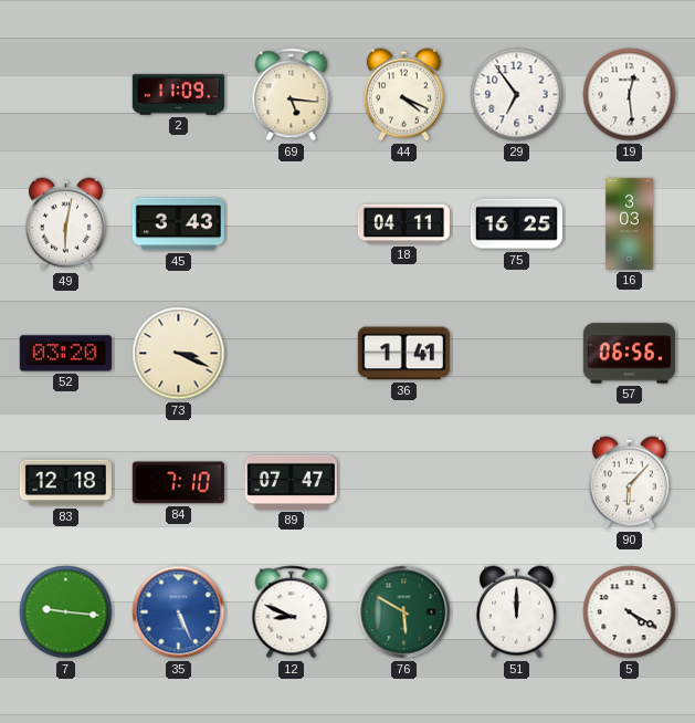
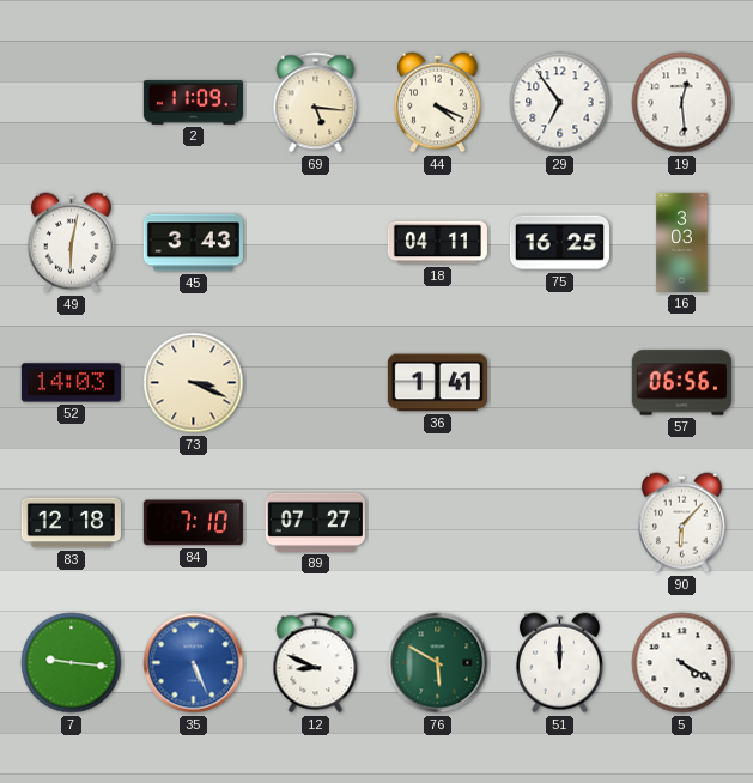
52: 03:20 -> 14:03 (71, 383)
89: 07:47 -> 07:27 (315, 522)
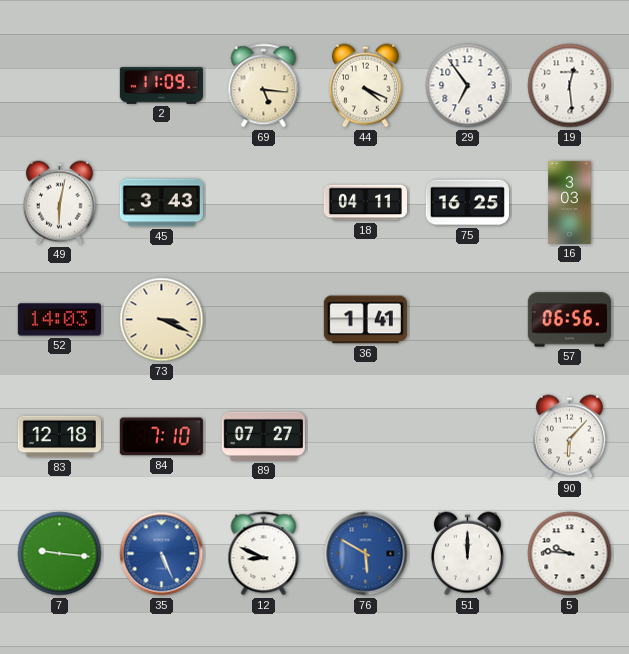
76 dial: green -> blue (366, 554)
5: 4:20 -> 9:46 (570, 554)
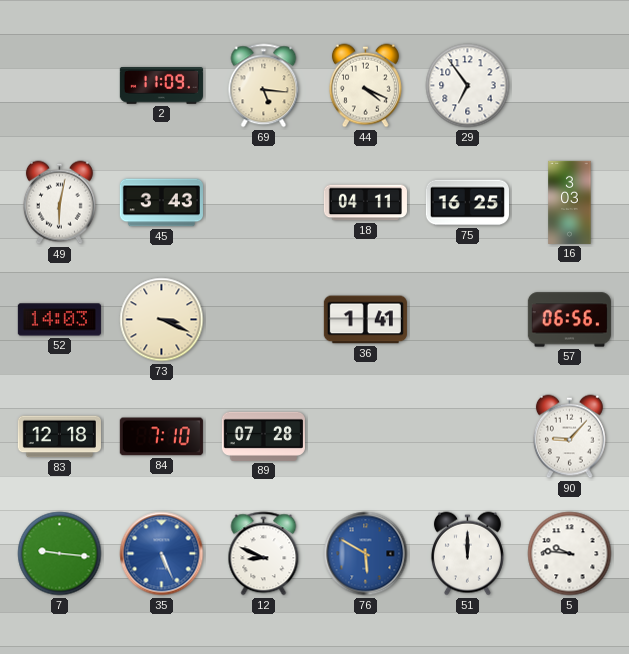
19: 12:29 -> none (570, 86)
89: 07:27 -> 07:28 (263, 436)
90: 6:07 -> 9:07 (569, 437)
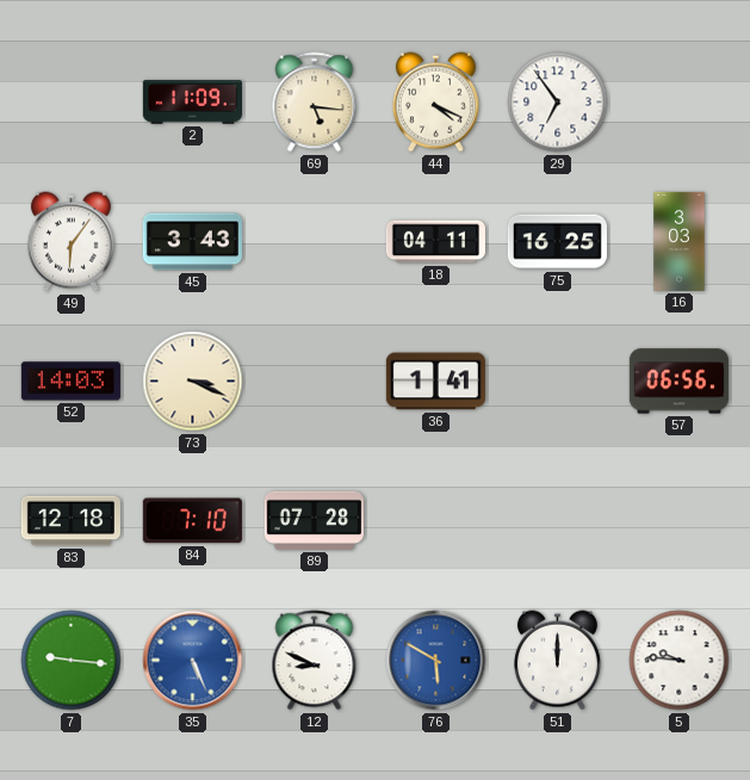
49: 6:02 -> 6:06 (70, 242)
90: 9:07 -> none (569, 437)
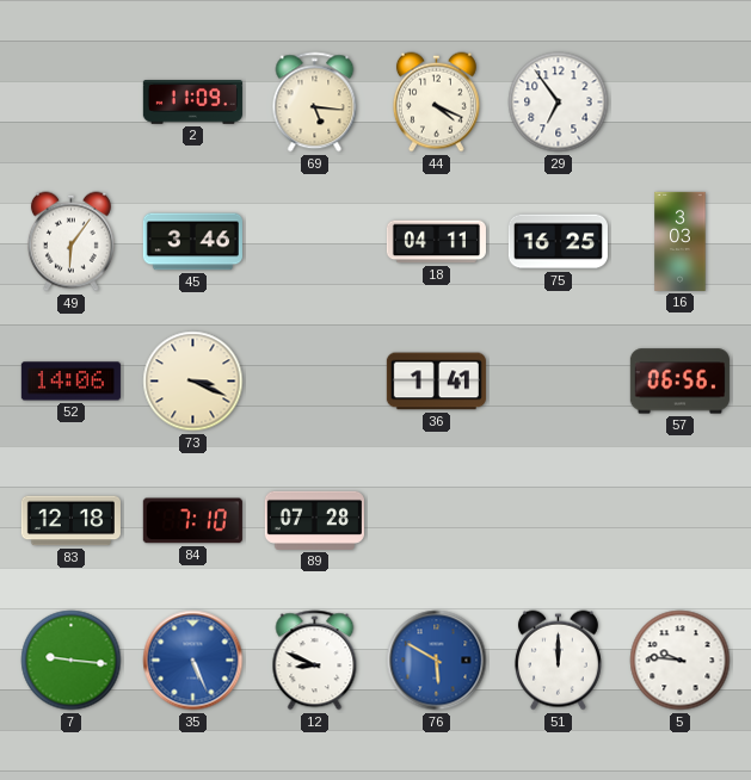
45: 3:43 -> 3:46 (192, 242)
52: 14:03 -> 14:06 (70, 382)
